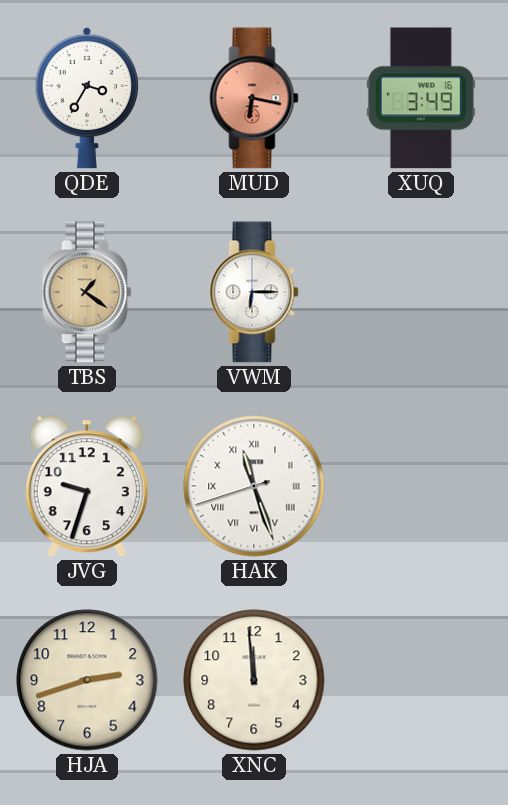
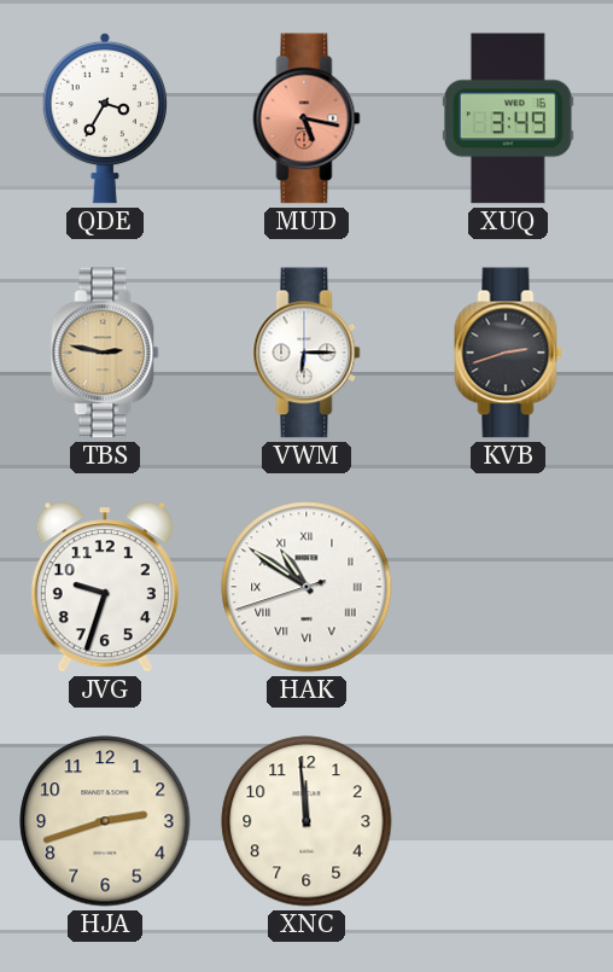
MUD: 6:17 -> 5:17 (306, 118)
TBS: 1:21 -> 2:47 (105, 353)
KVB: none -> 2:42 (508, 353)
HAK: 11:26 -> 10:50 (306, 587)
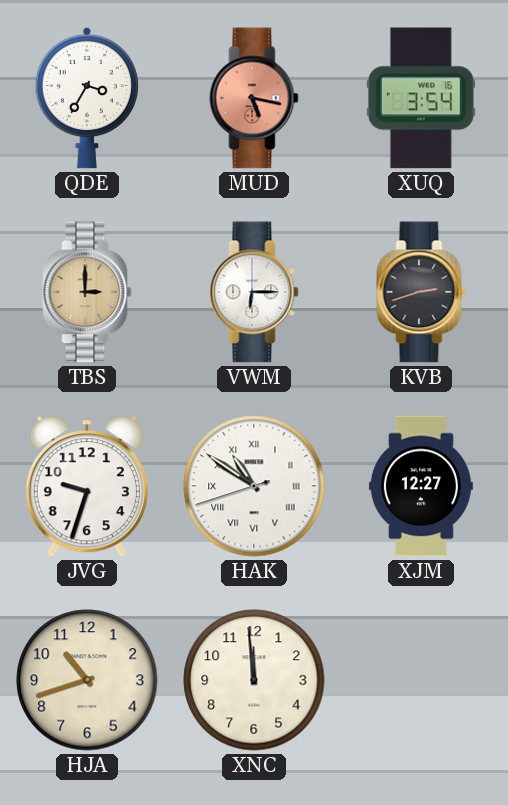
XUQ: 3:49 -> 3:54 (421, 98)
TBS: 2:47 -> 3:00 (87, 292)
XJM: none -> 12:27 (421, 486)
HJA: 2:42 -> 10:42 (87, 680)
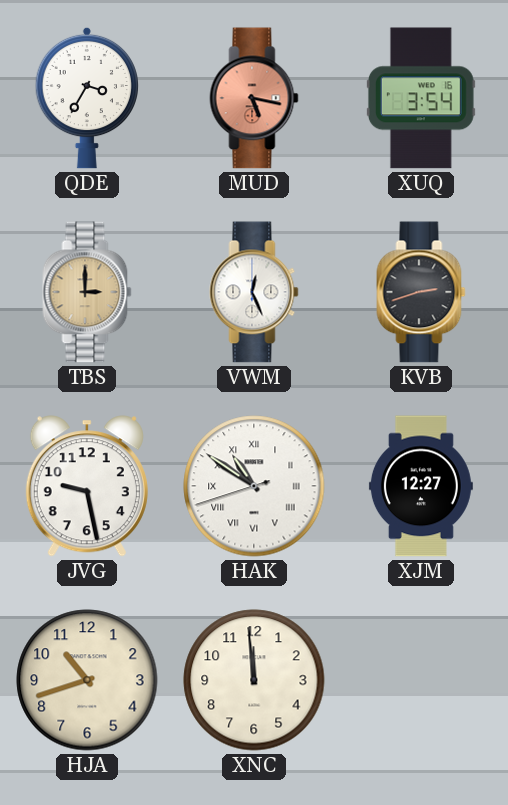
VWM: 6:15 -> 12:26 (254, 292)
JVG: 9:33 -> 9:28 (87, 486)
